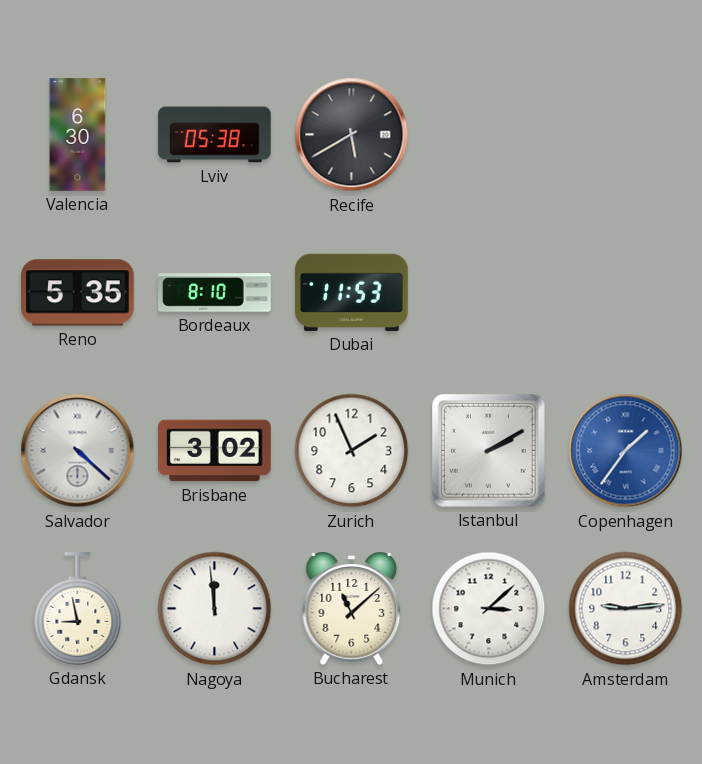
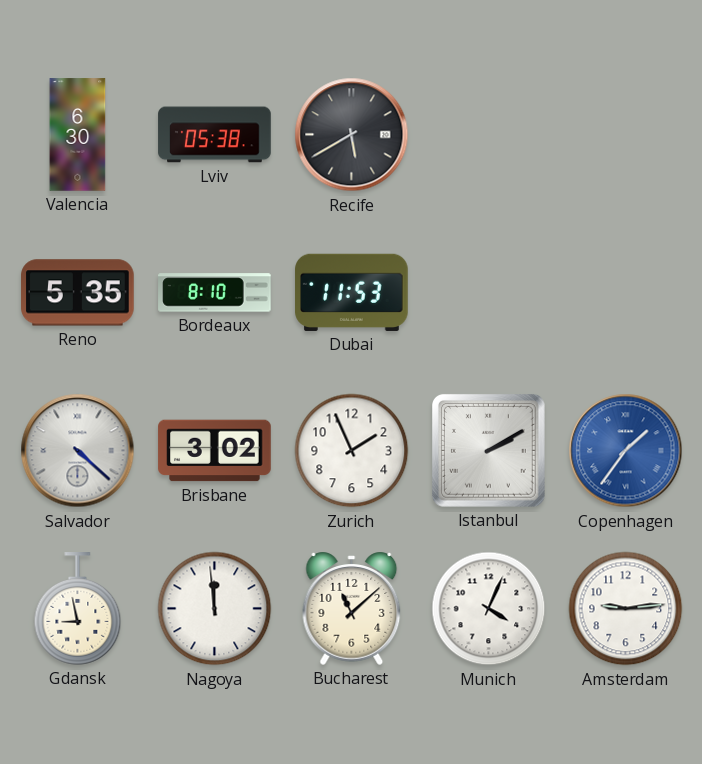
Munich: 3:08 -> 4:04 (489, 609)
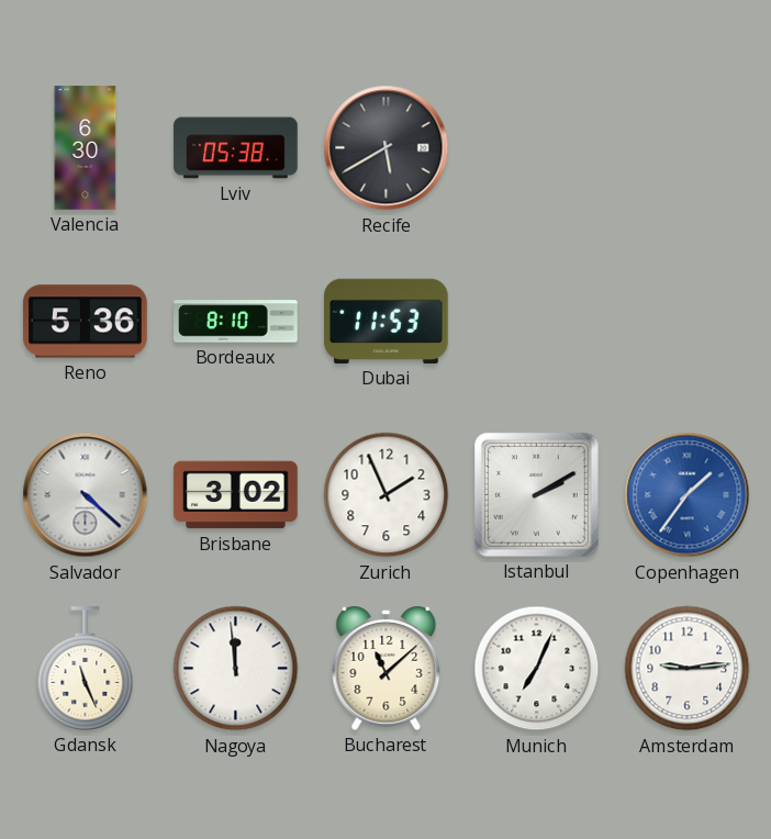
Reno: 5:35 -> 5:36 (86, 322)
Gdansk: 8:58 -> 11:26 (86, 669)
Munich: 4:04 -> 7:04 (537, 669)
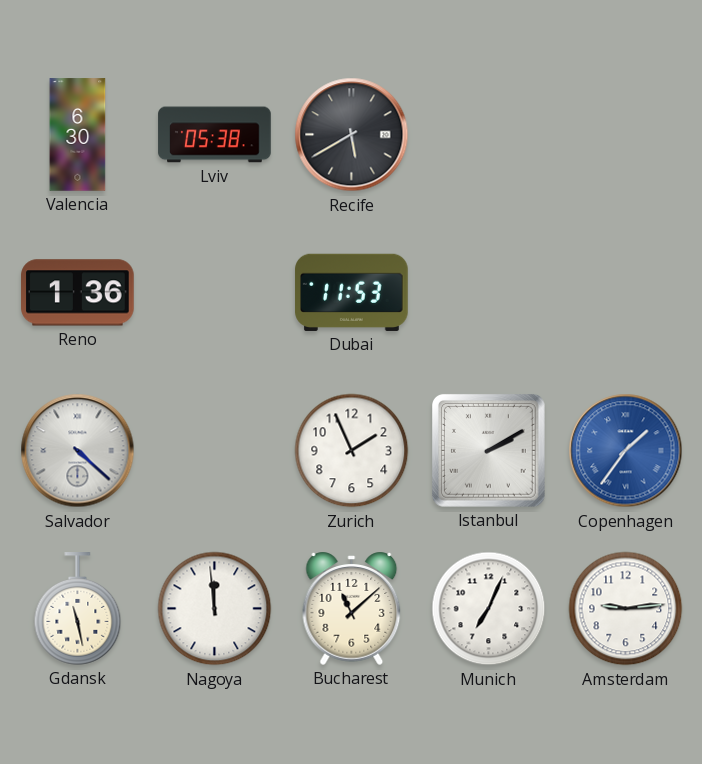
Reno: 5:36 -> 1:36 (78, 293)
Bordeaux: 8:10 -> none (236, 322)
Brisbane: 3:02 -> none (236, 495)
Gdansk: 11:26 -> 11:28 (78, 609)
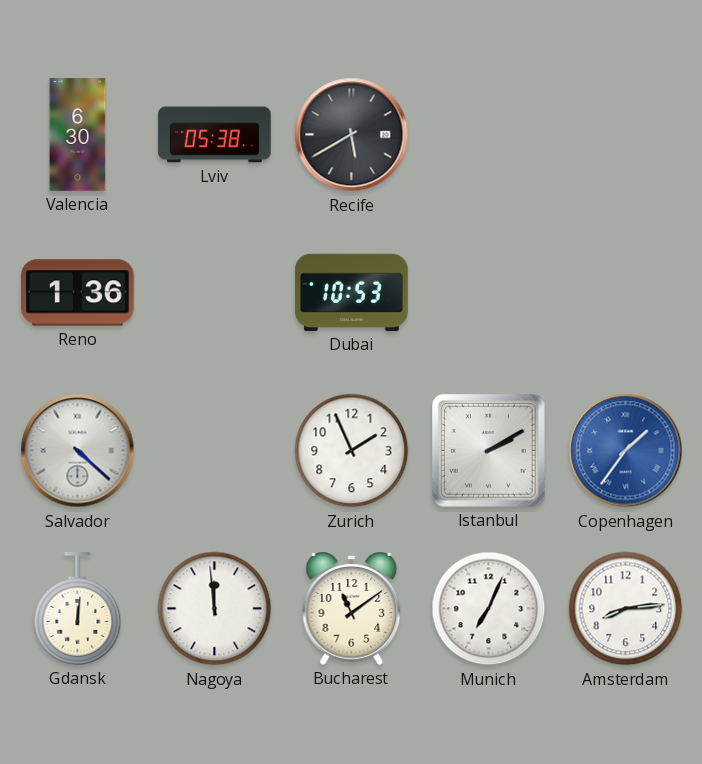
Dubai: 11:53 -> 10:53 (352, 292)
Gdansk: 11:28 -> 12:01 (78, 609)
Bucharest: 11:08 -> 11:09 (352, 608)
Amsterdam: 9:14 -> 8:14 (626, 609)
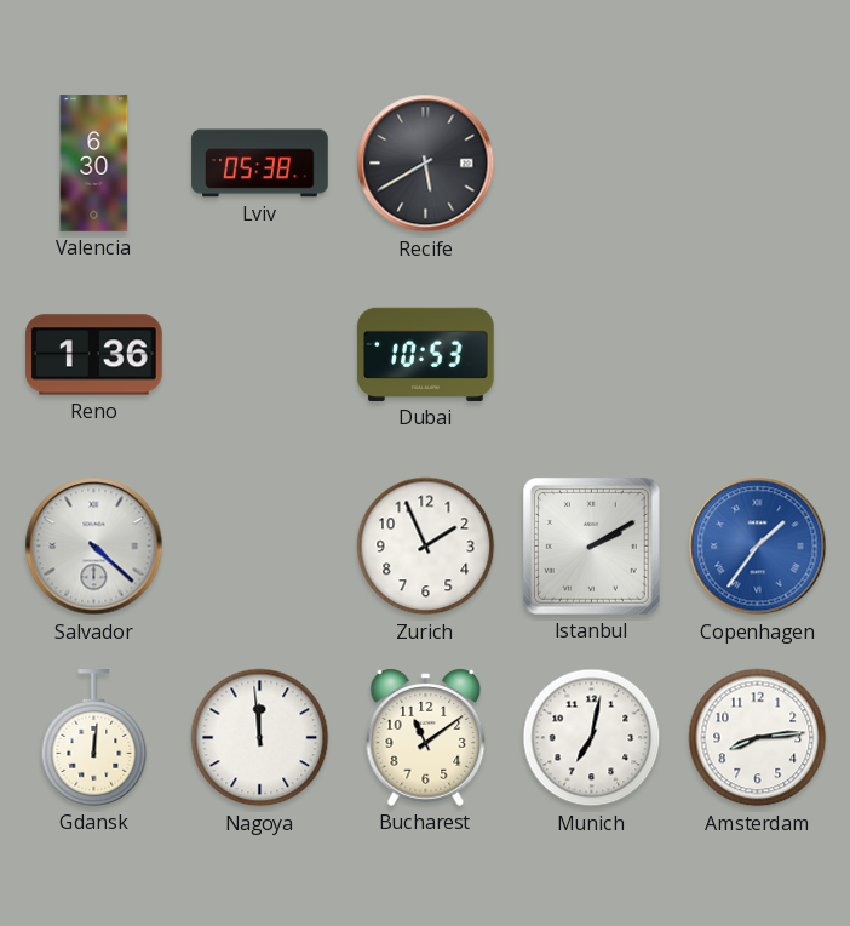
Munich: 7:04 -> 7:02 (592, 738)
